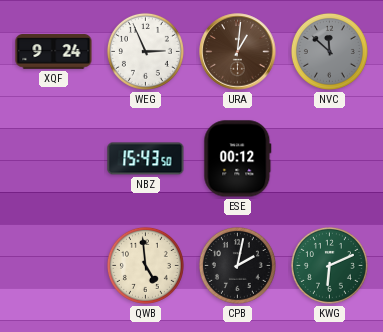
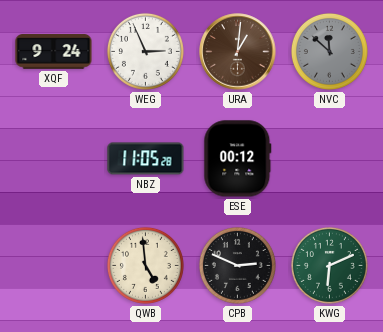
NBZ: 15:43 -> 11:05 (146, 159)
CPB: 2:02 -> 2:49 (237, 265)
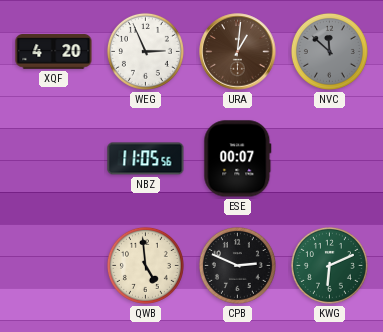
XQF: 9:24 -> 4:20 (54, 52)
NBZ: 11:05:28 -> 11:05:56 (146, 159)
ESE: 00:12 -> 00:07 (238, 159)
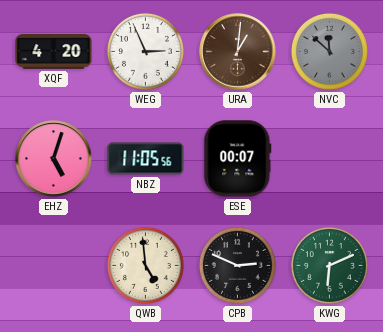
EHZ: none -> 5:03 (54, 159)
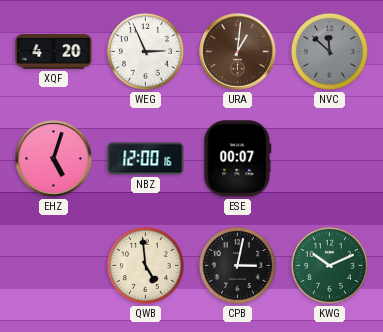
NBZ: 11:05 -> 12:00 (146, 159)
CPB: 2:49 -> 3:02 (237, 265)
KWG: 6:11 -> 10:11 (329, 265)
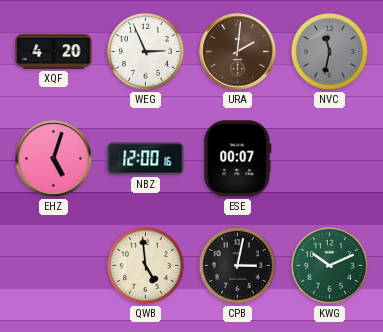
URA: 1:01 -> 2:01 (238, 52)
NVC: 11:52 -> 11:32 (329, 51)
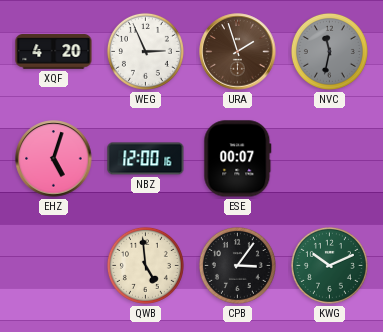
URA: 2:01 -> 1:57 (238, 52)
CPB: 3:02 -> 3:06 (237, 265)
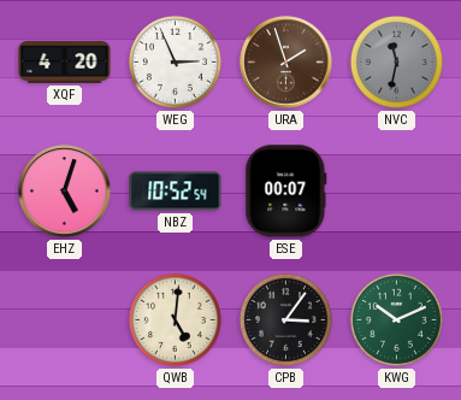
NBZ: 12:00 -> 10:52 (176, 192)
QWB: 4:59 -> 5:01 (175, 319)
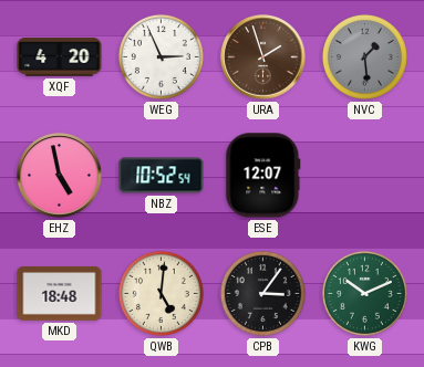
NVC: 11:32 -> 1:29 (364, 56)
EHZ: 5:03 -> 4:58 (60, 176)
ESE: 00:07 -> 12:07 (263, 176)
MKD: none -> 18:48 (60, 293)
